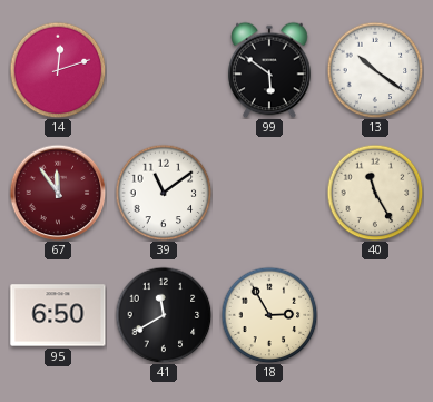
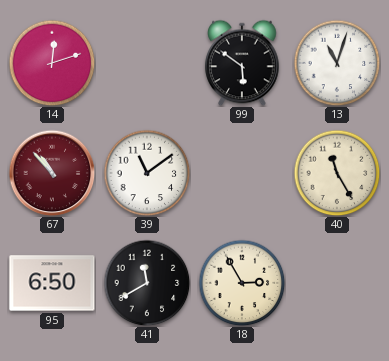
13: 10:21 -> 11:03 (337, 63)
67: 11:54 -> 10:53 (52, 173)
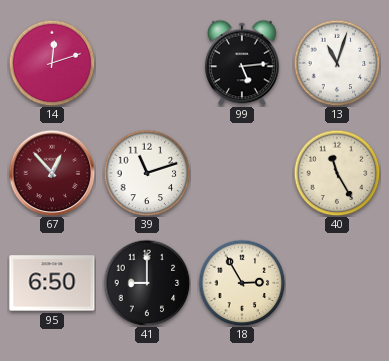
99: 5:51 -> 5:14 (242, 63)
67: 10:53 -> 12:53 (52, 173)
39: 11:09 -> 11:12 (147, 173)
41: 11:40 -> 9:00 (147, 283)
